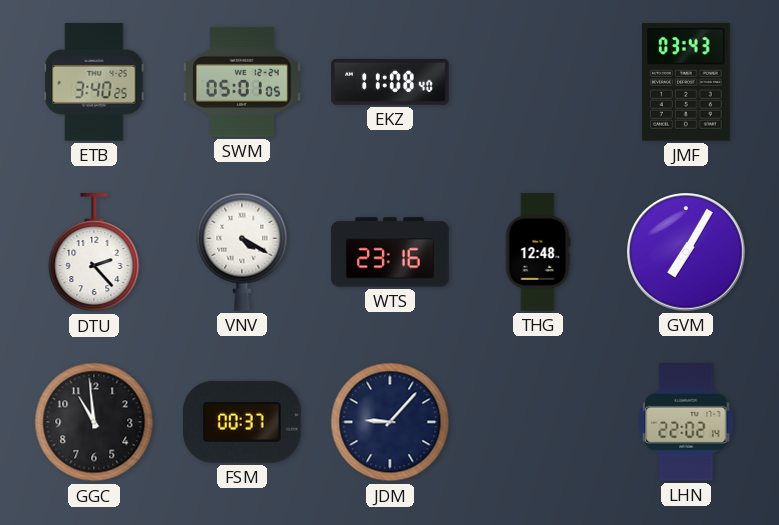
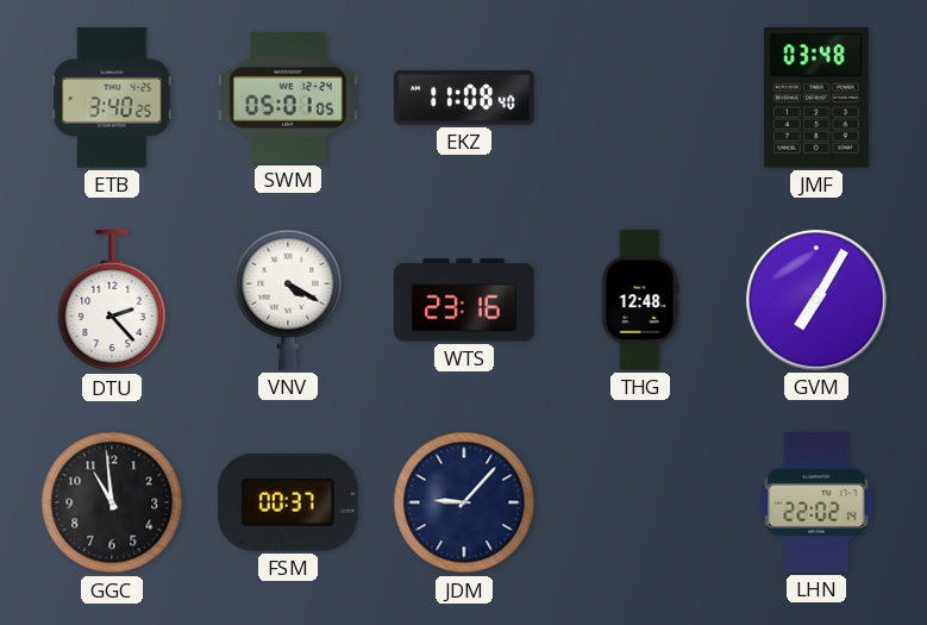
JMF: 03:43 -> 03:48 (816, 98)
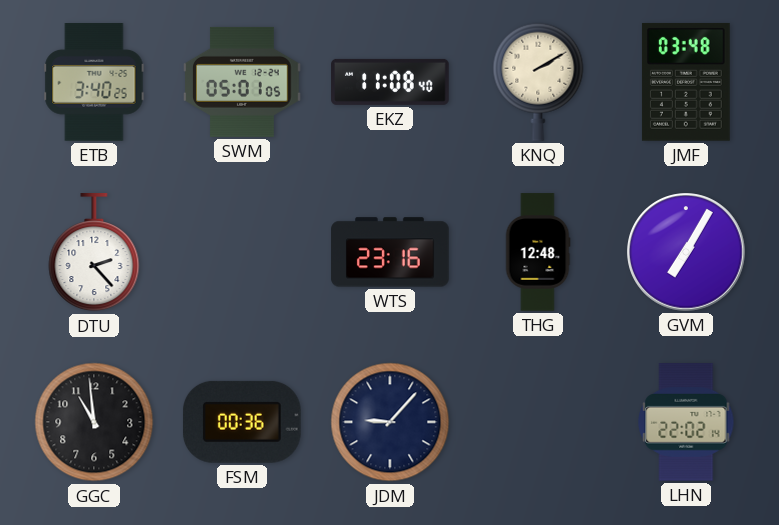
KNQ: none -> 2:10 (538, 82)
VNV: 4:20 -> none (288, 300)
FSM: 00:37 -> 00:36 (242, 422)
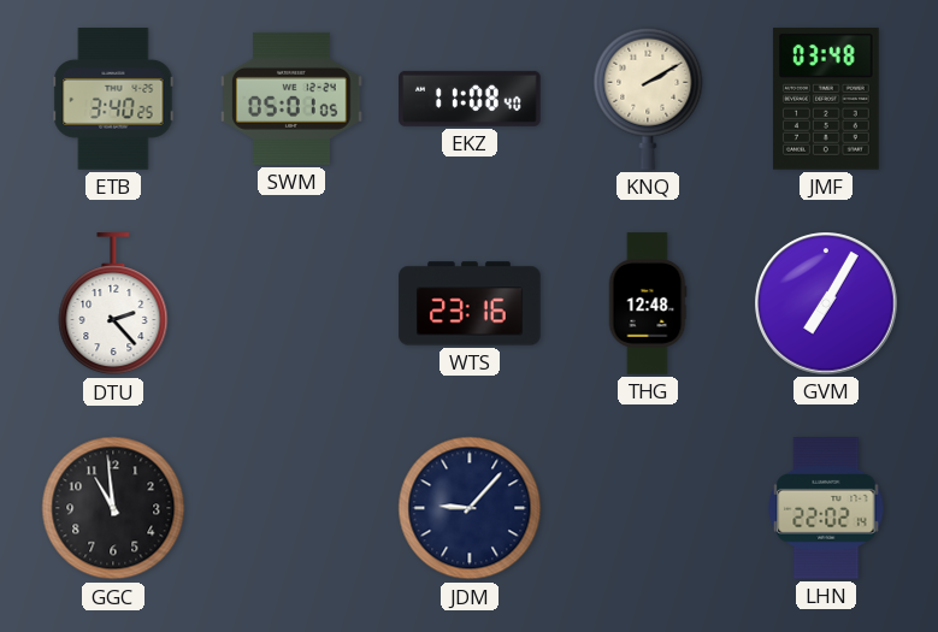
FSM: 00:36 -> none (242, 422)
